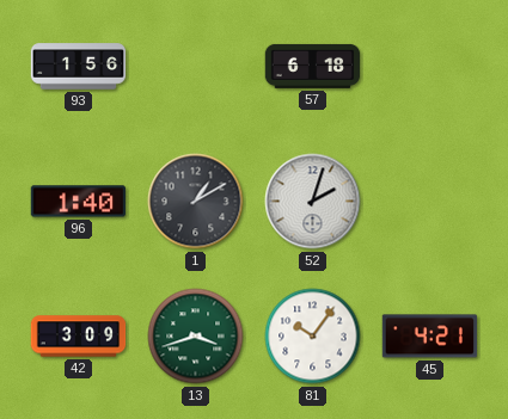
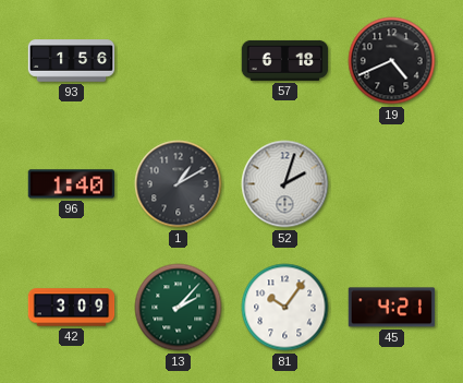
19: none -> 4:41 (392, 61)
13: 3:42 -> 2:07 (179, 308)
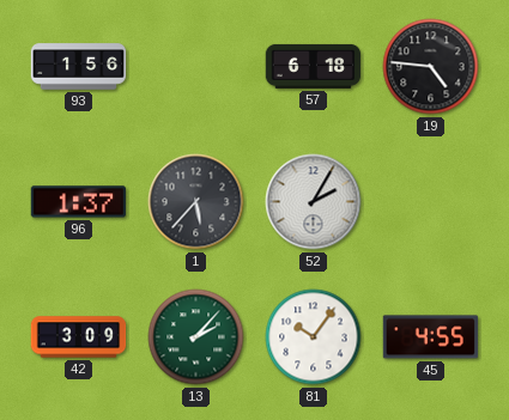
19: 4:41 -> 4:46 (431, 67)
96: 1:40 -> 1:37 (79, 202)
1: 1:10 -> 5:37 (196, 202)
52: 2:03 -> 2:05 (314, 202)
45: 4:21 -> 4:55 (431, 337)
